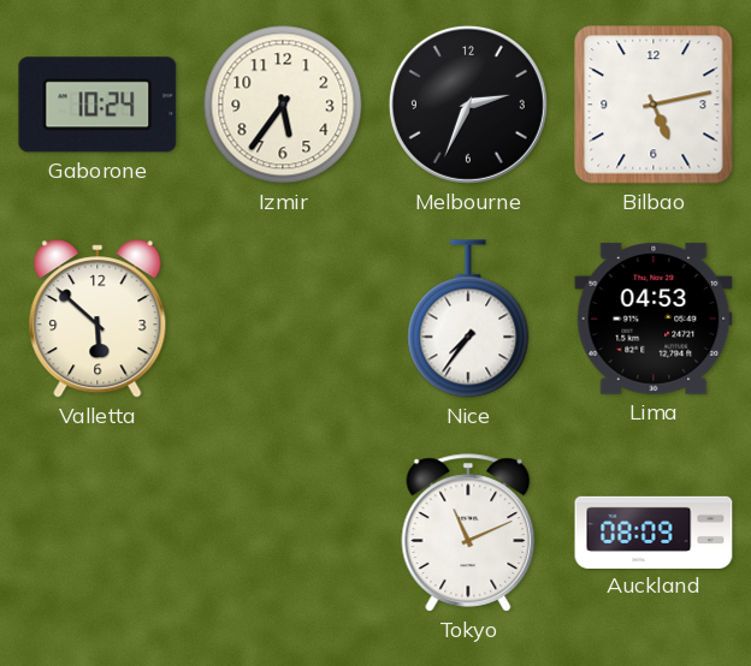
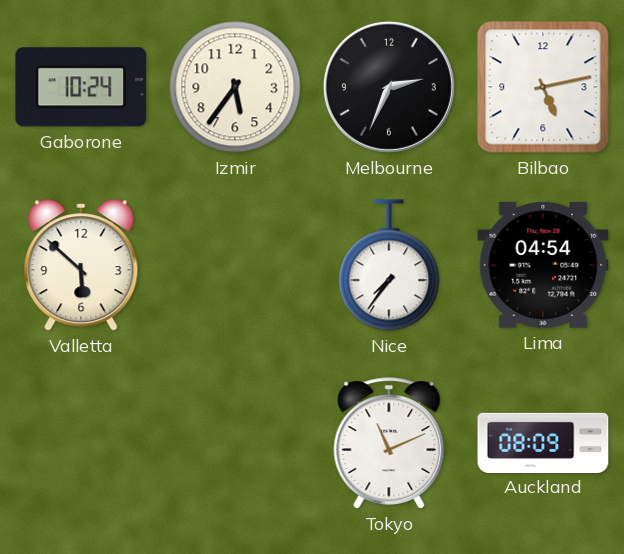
Lima: 04:53 -> 04:54 (543, 265)
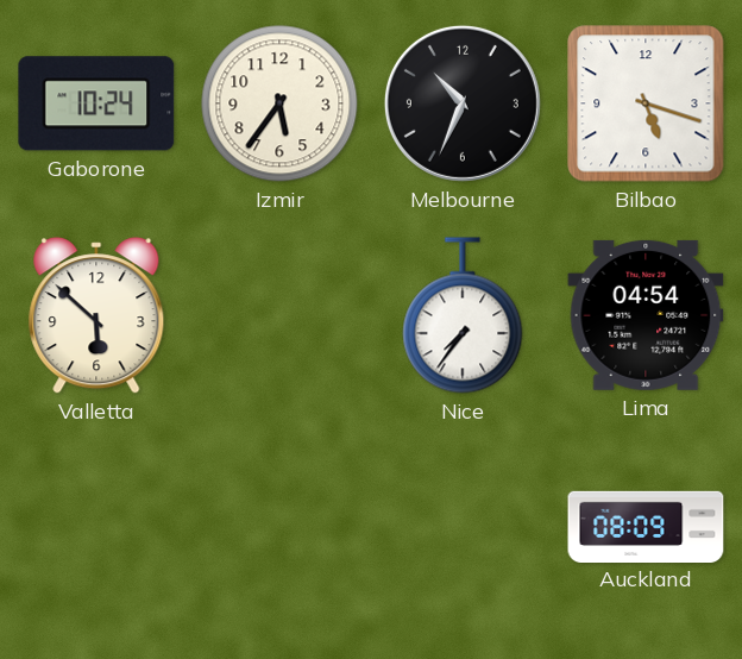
Melbourne: 2:34 -> 10:34 (463, 103)
Bilbao: 5:13 -> 5:18 (646, 103)
Tokyo: 11:11 -> none (389, 443)
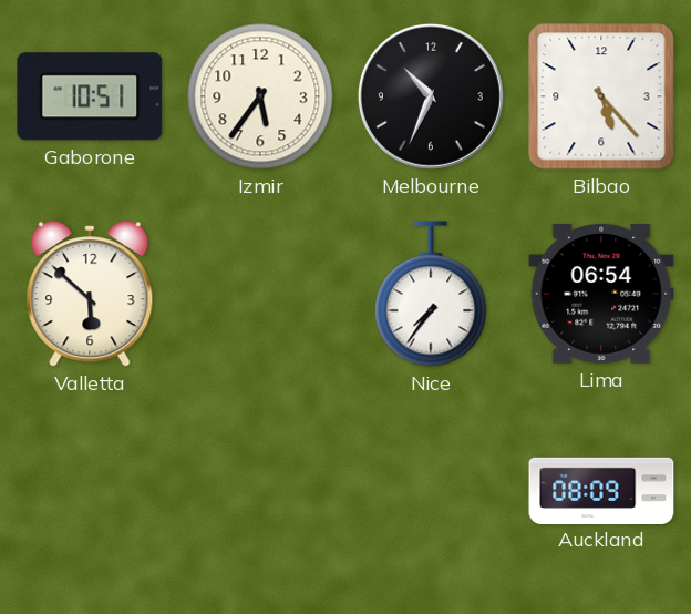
Gaborone: 10:24 -> 10:51 (90, 96)
Bilbao: 5:18 -> 5:23 (601, 96)
Lima: 04:54 -> 06:54 (601, 294)
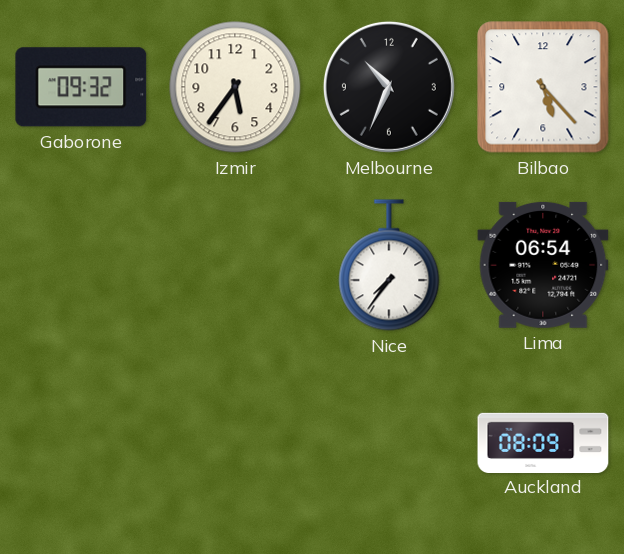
Gaborone: 10:51 -> 09:32 (81, 87)
Valletta: 5:52 -> none (90, 294)
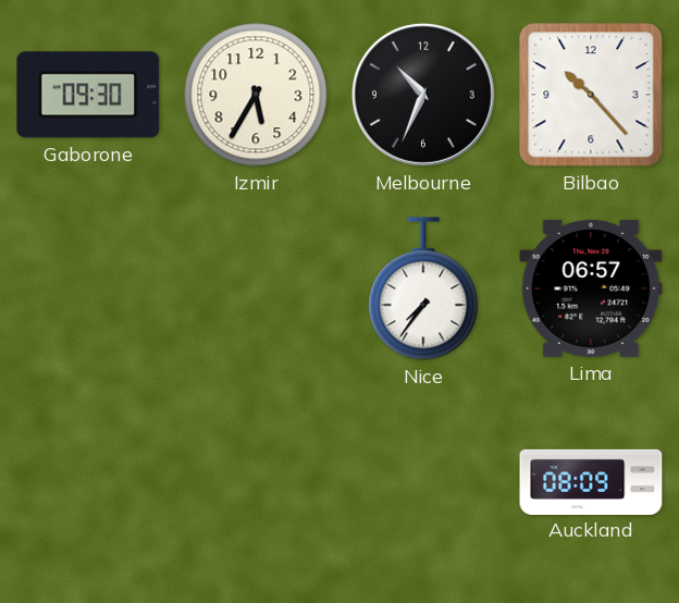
Gaborone: 09:32 -> 09:30 (88, 95)
Izmir: 5:36 -> 5:35 (256, 95)
Bilbao: 5:23 -> 10:23 (591, 95)
Lima: 06:54 -> 06:57 (591, 288)
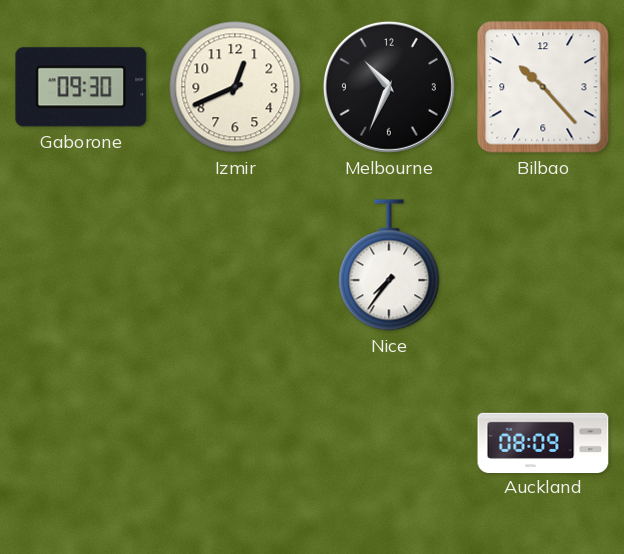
Izmir: 5:35 -> 12:41 (235, 87)
Lima: 06:57 -> none (591, 288)
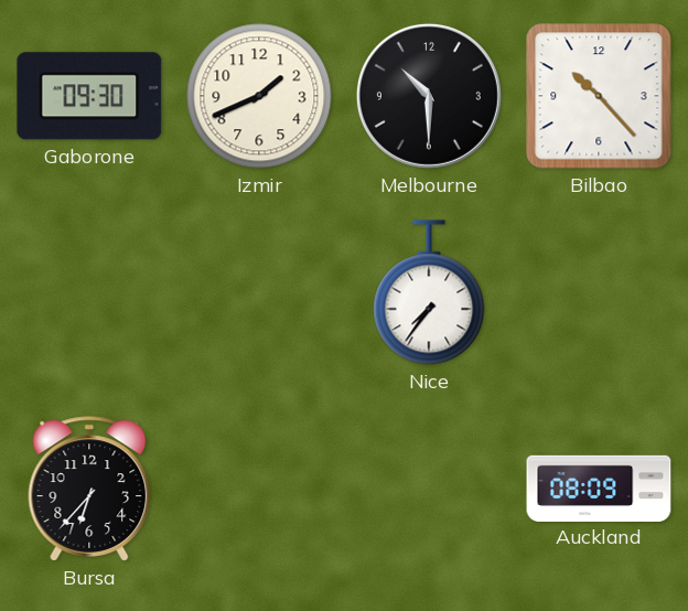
Izmir: 12:41 -> 1:41 (259, 96)
Melbourne: 10:34 -> 10:30 (429, 96)
Bursa: none -> 6:37 (89, 489)
